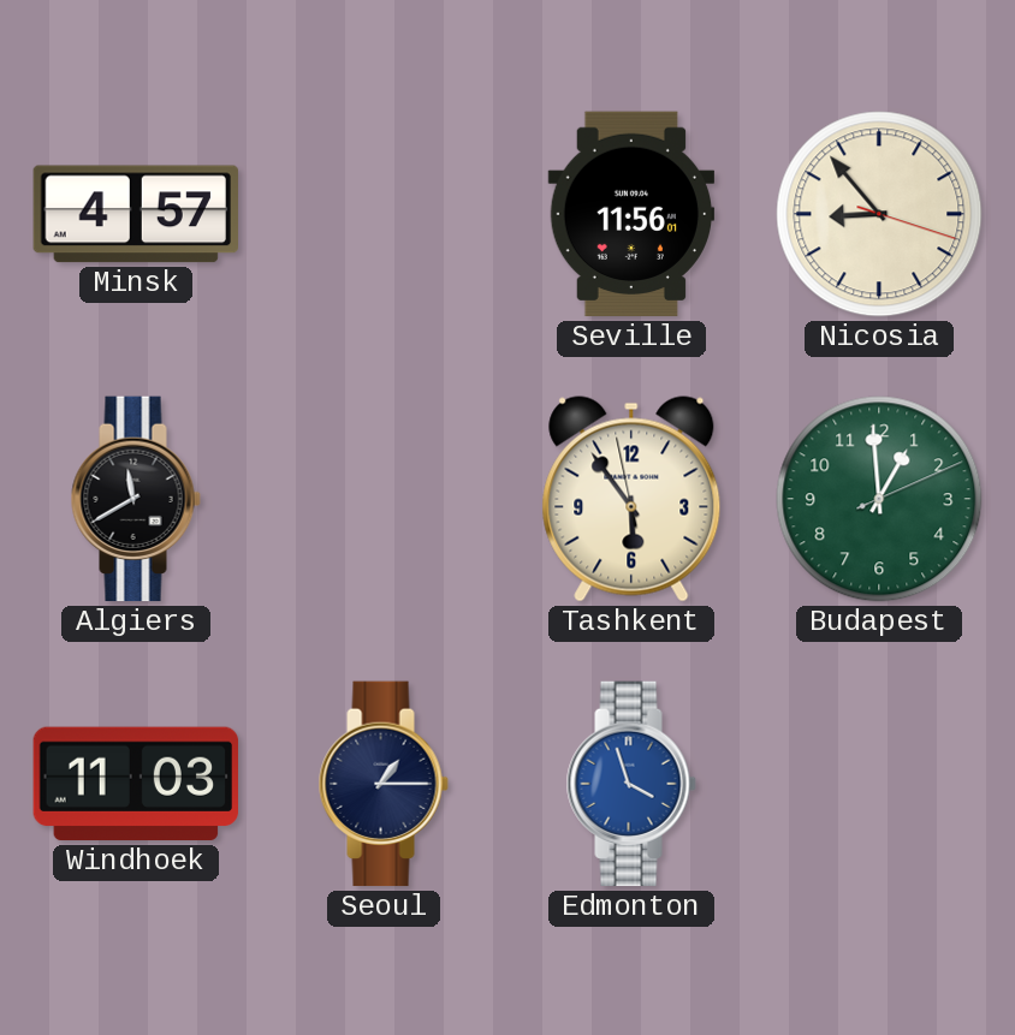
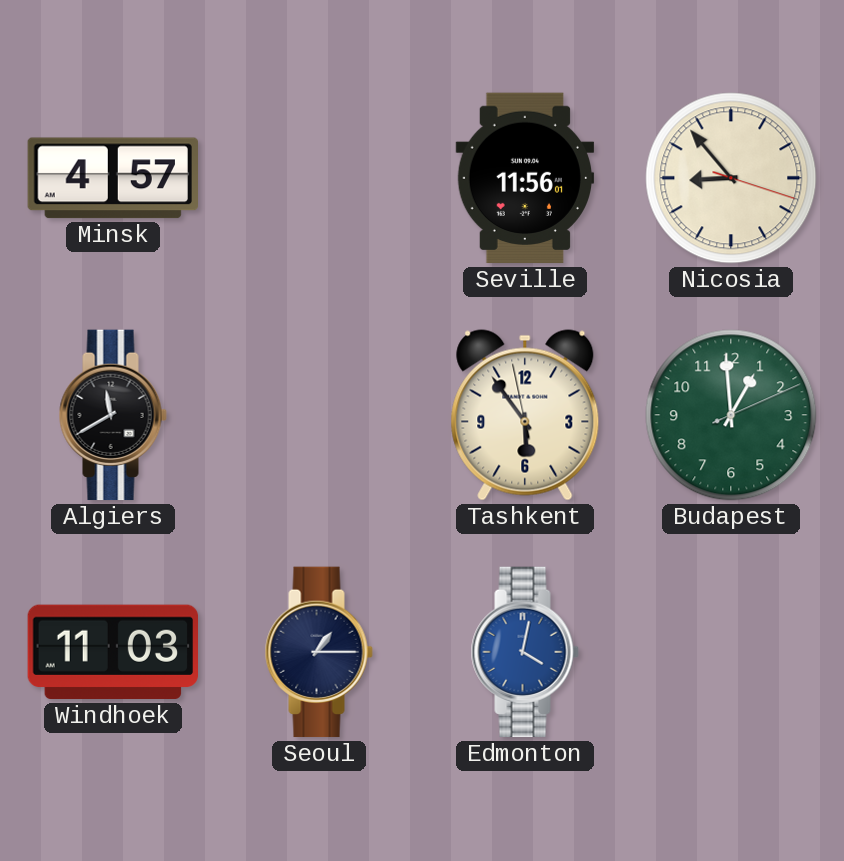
Edmonton: 3:57 -> 4:02 (525, 652)
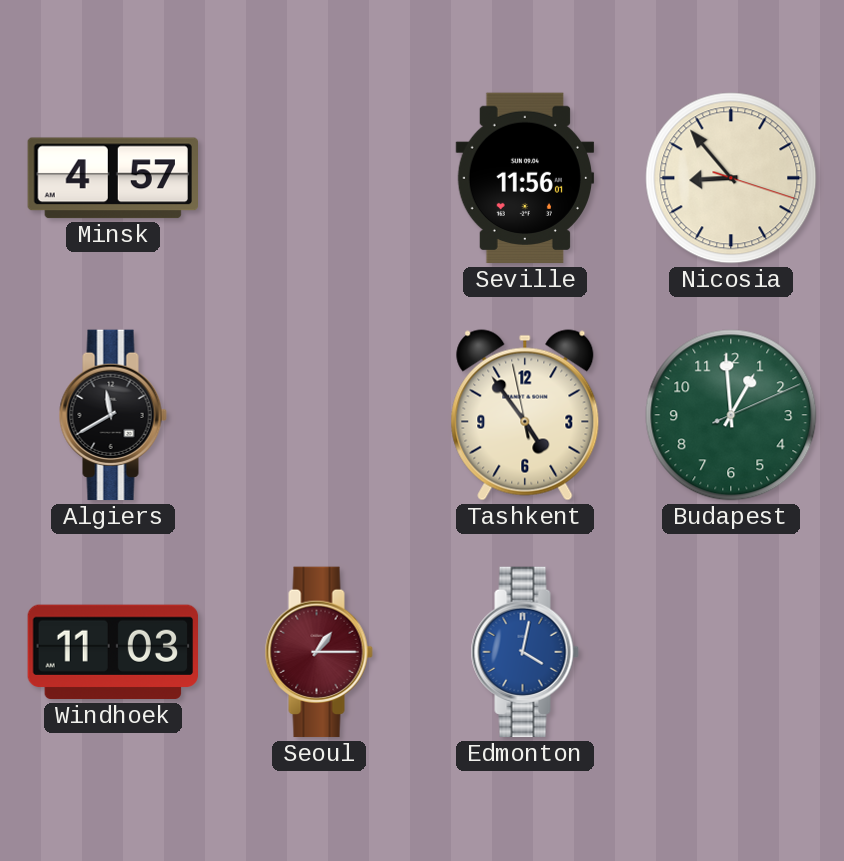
Tashkent: 5:53 -> 4:53 (525, 415)
Seoul dial: navy -> burgundy (319, 652)
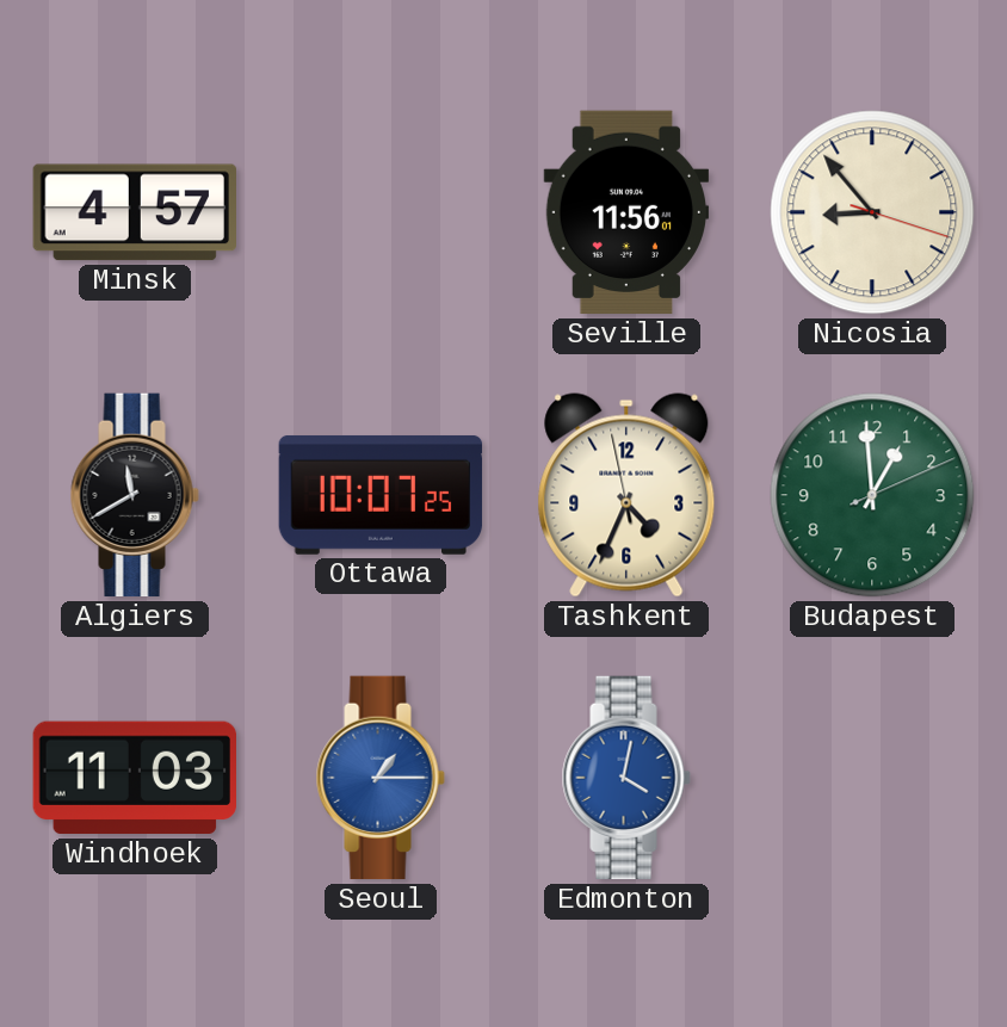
Ottawa: none -> 10:07 (381, 495)
Tashkent: 4:53 -> 4:33 (626, 495)
Seoul dial: burgundy -> blue (381, 778)
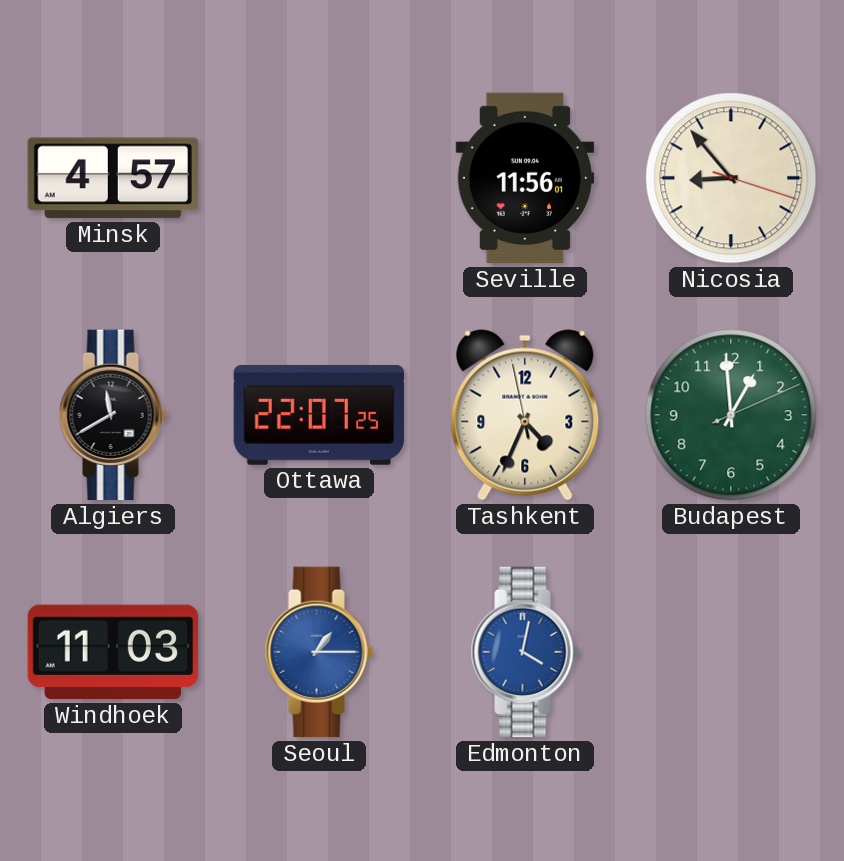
Ottawa: 10:07 -> 22:07 (319, 415)
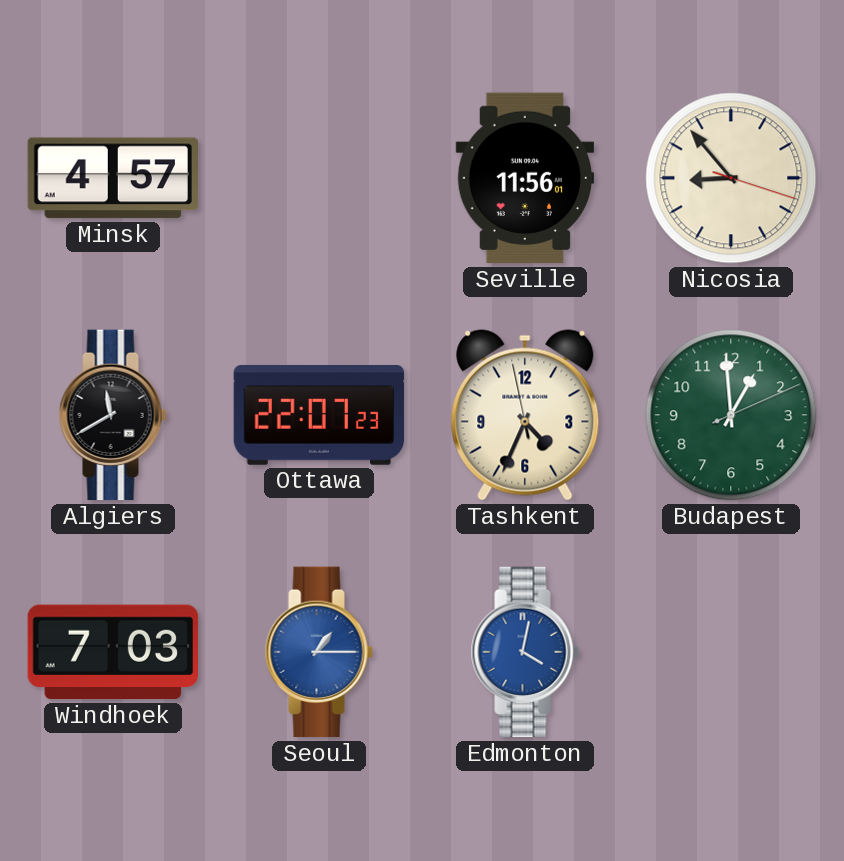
Ottawa: 22:07:25 -> 22:07:23 (319, 415)
Windhoek: 11:03 -> 7:03 (112, 652)
